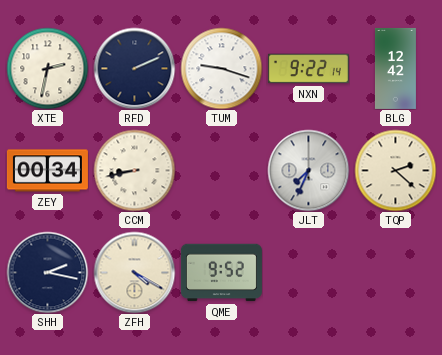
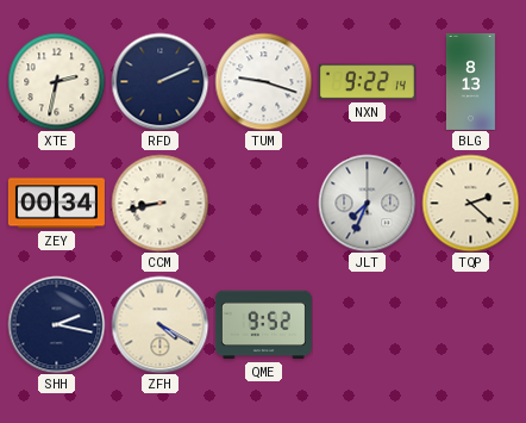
BLG: 12:42 -> 8:13 (470, 81)
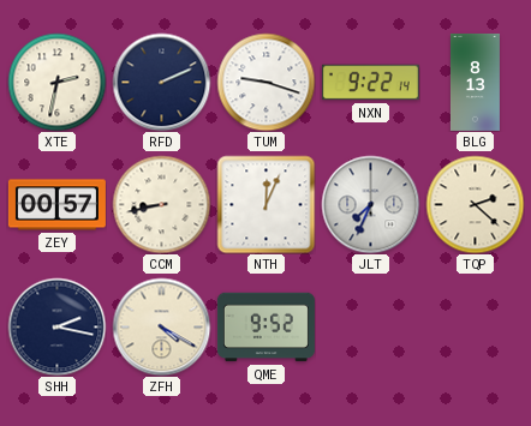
ZEY: 00:34 -> 00:57 (56, 205)
NTH: none -> 12:04 (265, 204)
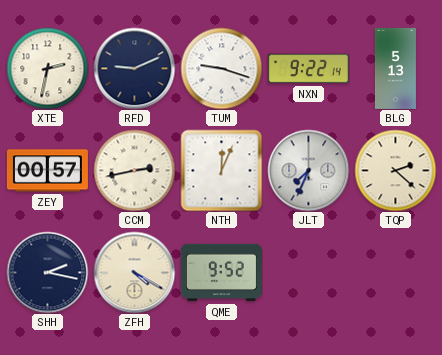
RFD: 2:11 -> 9:11 (134, 68)
BLG: 8:13 -> 5:13 (395, 68)
CCM: 8:43 -> 2:43 (134, 170)
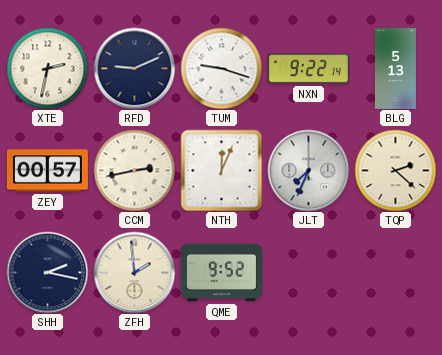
ZFH: 4:20 -> 1:59 (134, 272)
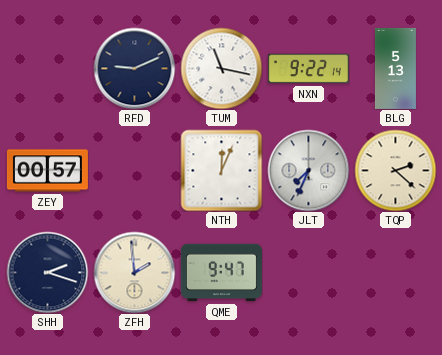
XTE: 2:32 -> none (47, 68)
TUM: 9:18 -> 11:17 (221, 68)
CCM: 2:43 -> none (134, 170)
SHH: 2:17 -> 2:18 (47, 272)
QME: 9:52 -> 9:47 (221, 273)
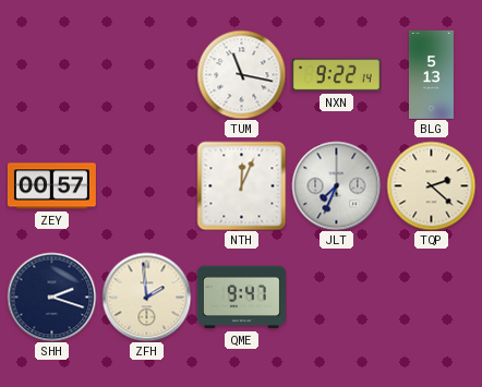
RFD: 9:11 -> none (134, 68)
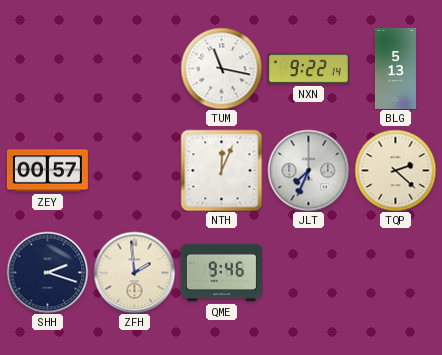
QME: 9:47 -> 9:46 (221, 273)
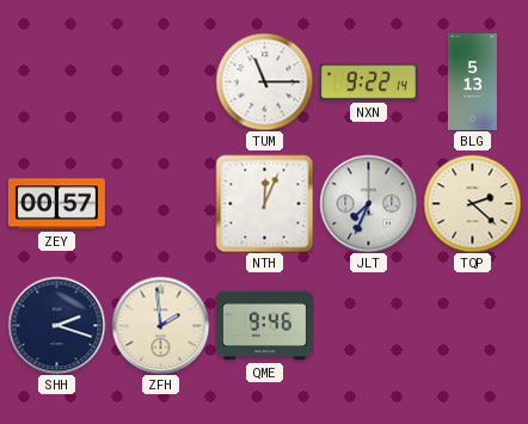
TUM: 11:17 -> 11:15 (264, 81)
